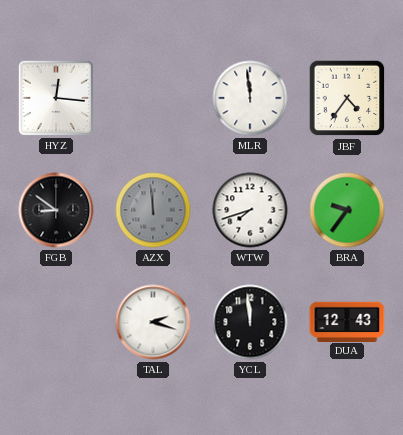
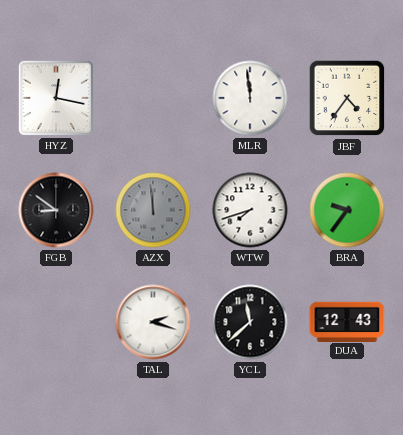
HYZ: 12:16 -> 12:17 (56, 98)
YCL: 11:59 -> 11:38 (250, 322)
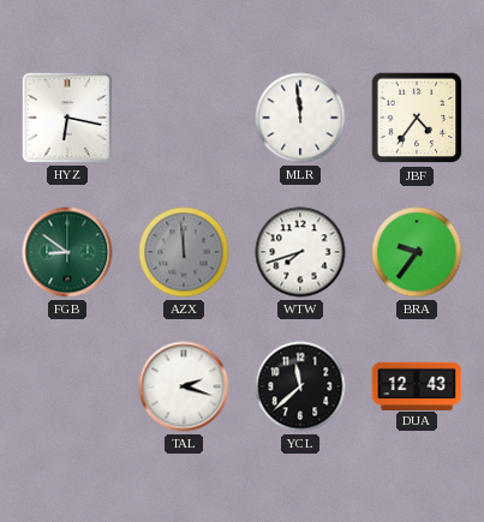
HYZ: 12:17 -> 6:17 (67, 118)
FGB dial: black -> green (67, 252)
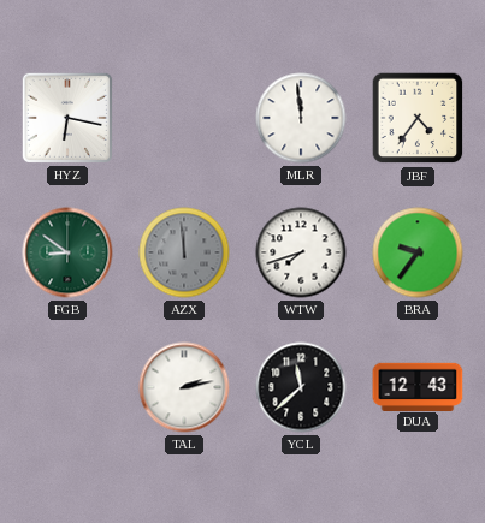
TAL: 2:18 -> 2:13 (184, 387)
